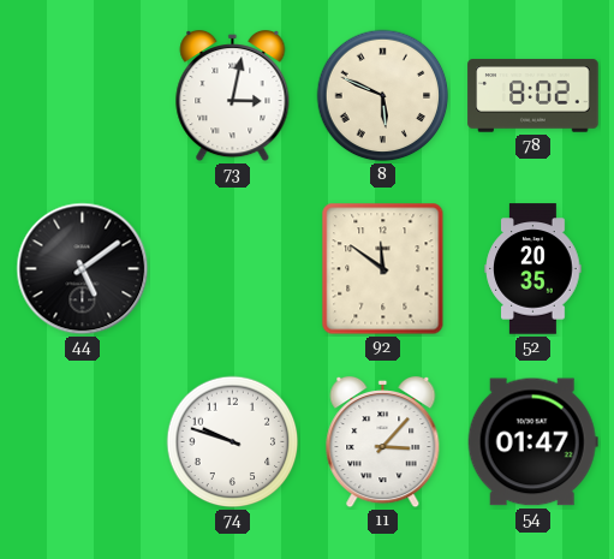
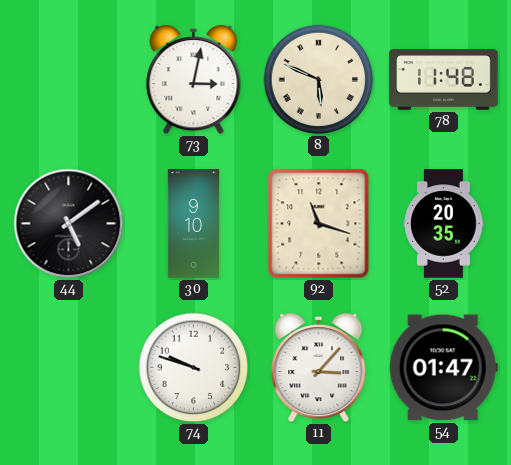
78: 8:02 -> 11:48 (444, 80)
30: none -> 9:10 (193, 224)
92: 11:51 -> 11:18 (319, 224)
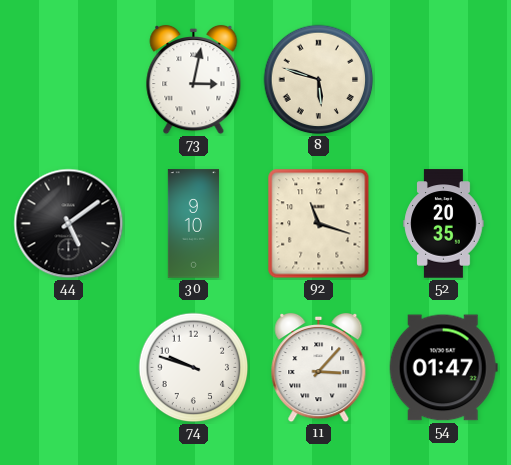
8: 5:49 -> 5:48 (319, 80)
78: 11:48 -> none (444, 80)
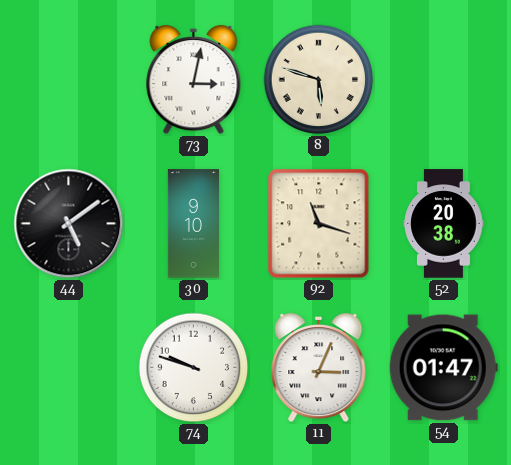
52: 20:35 -> 20:38 (444, 224)
11: 3:07 -> 3:04 (319, 368)
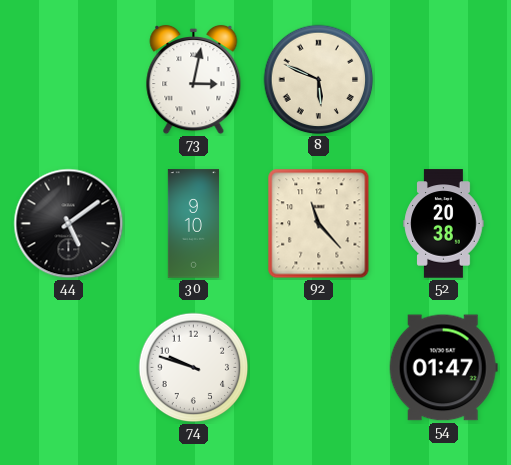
8: 5:48 -> 5:49 (319, 80)
92: 11:18 -> 11:23 (319, 224)
11: 3:04 -> none (319, 368)
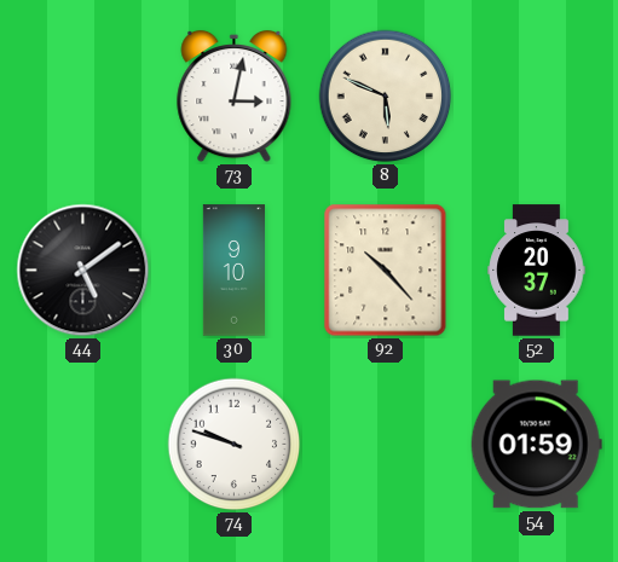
92: 11:23 -> 10:23 (386, 271)
52: 20:38 -> 20:37 (537, 271)
54: 01:47 -> 01:59 (536, 445)
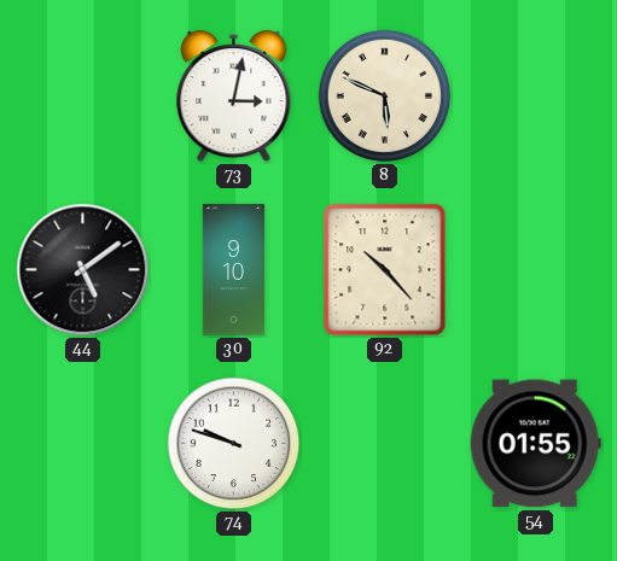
52: 20:37 -> none (537, 271)
54: 01:59 -> 01:55 (535, 444)
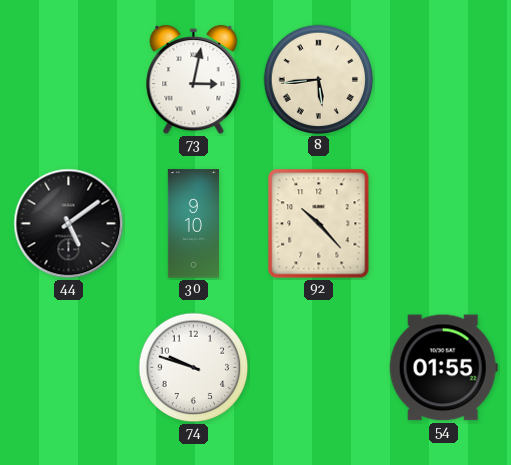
8: 5:49 -> 5:44 (319, 80)
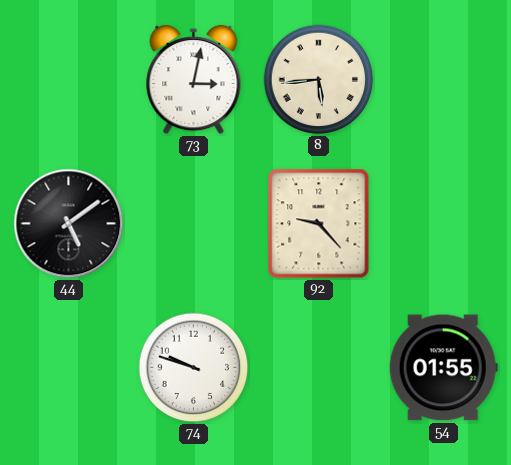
30: 9:10 -> none (193, 224)
92: 10:23 -> 9:23 (319, 224)
